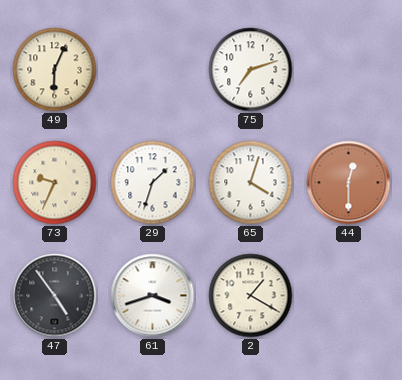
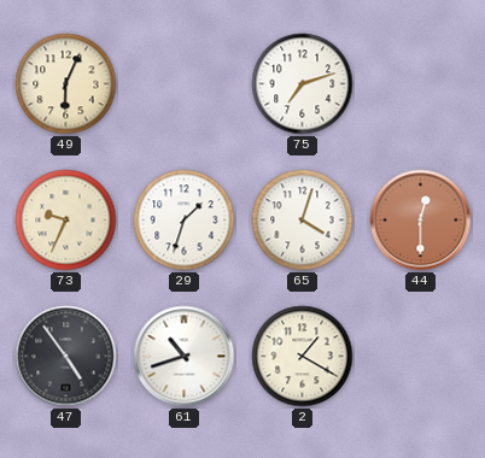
61: 3:42 -> 10:42 (185, 357)
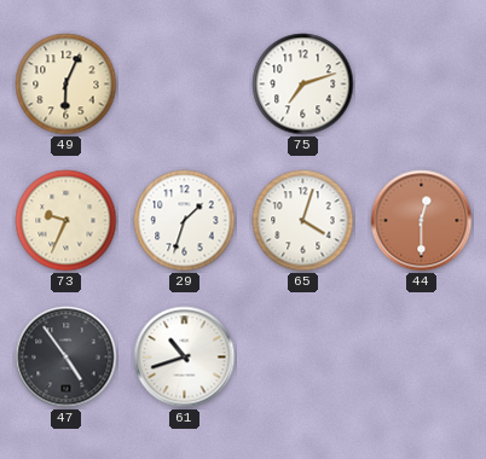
2: 1:20 -> none (303, 357)
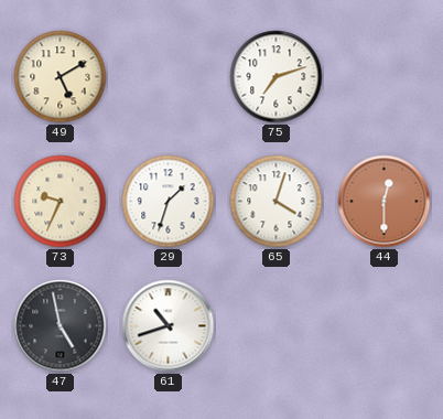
49: 6:04 -> 5:10 (61, 77)
47: 4:54 -> 4:58 (61, 326)
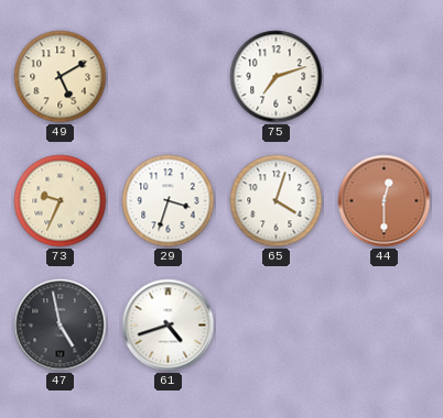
29: 1:33 -> 3:33 (169, 201)
61: 10:42 -> 4:42 (169, 326)
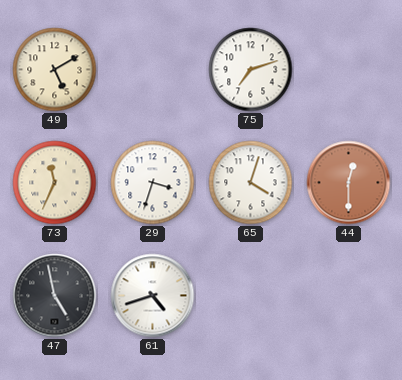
73: 9:34 -> 11:34 (55, 183)
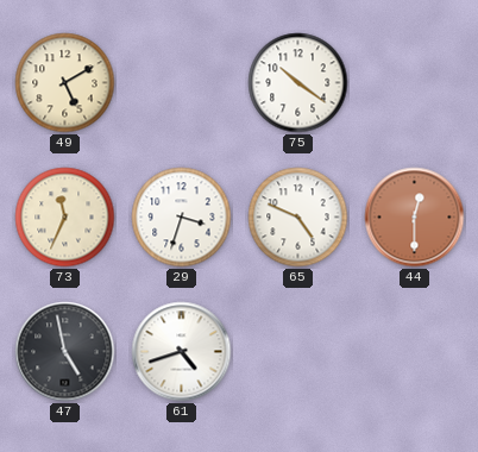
75: 7:12 -> 10:21 (298, 83)
65: 4:03 -> 4:49 (298, 218)
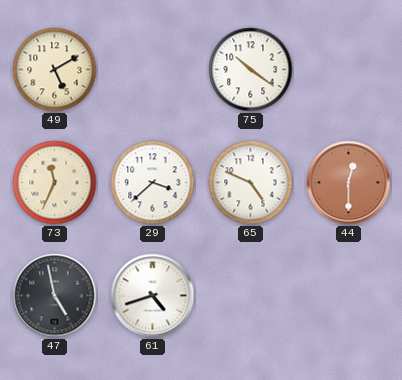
29: 3:33 -> 3:38 (153, 183)
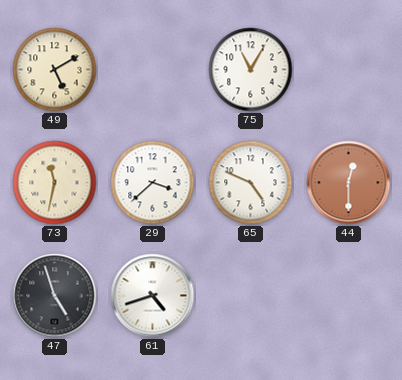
75: 10:21 -> 11:05 (251, 70)
73: 11:34 -> 11:32 (55, 183)
47: 4:58 -> 4:57 (55, 296)
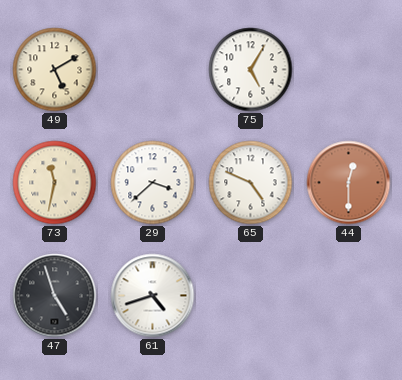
75: 11:05 -> 5:05 (251, 70)
